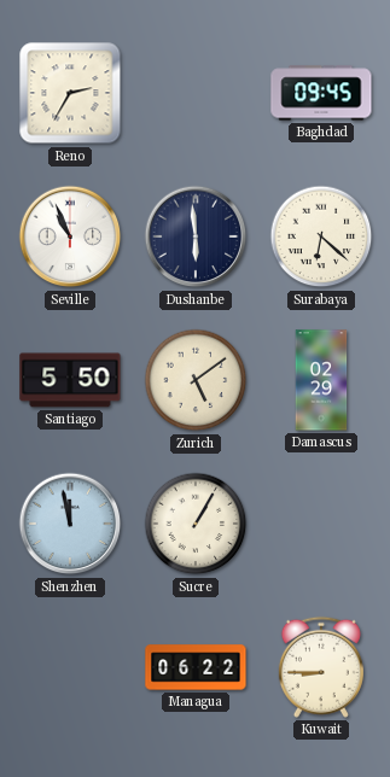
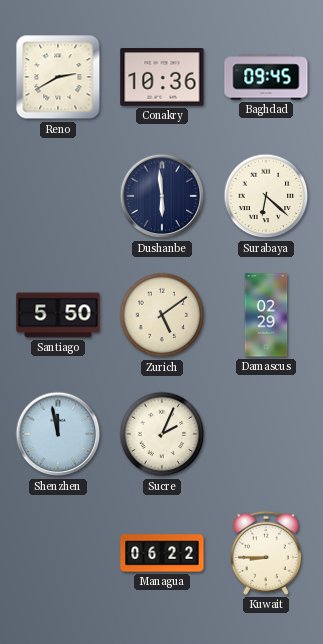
Reno: 2:35 -> 2:40 (58, 77)
Conakry: none -> 10:36 (162, 78)
Seville: 10:56 -> none (70, 236)
Sucre: 1:05 -> 2:04 (162, 434)
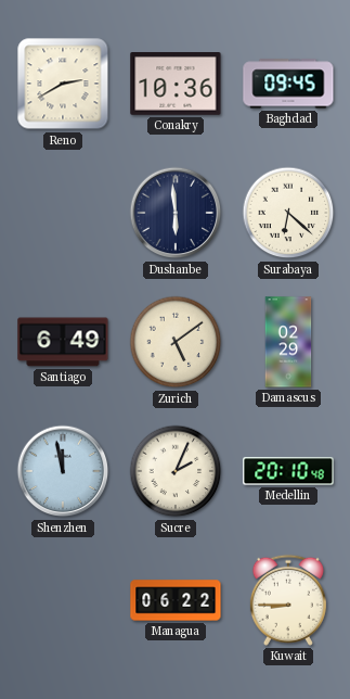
Santiago: 5:50 -> 6:49 (63, 342)
Medellin: none -> 20:10 (288, 471)
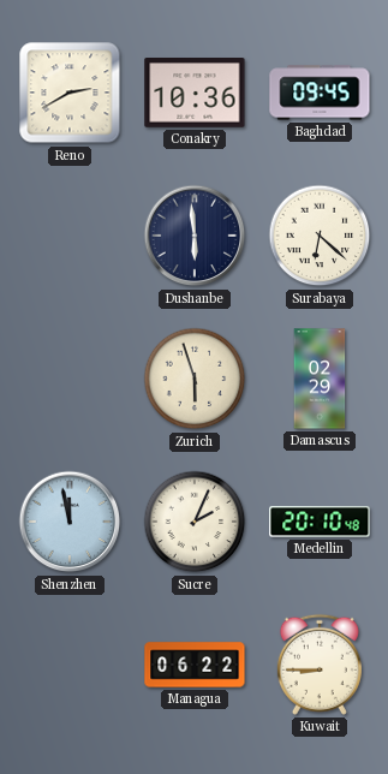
Santiago: 6:49 -> none (63, 342)
Zurich: 5:09 -> 5:57 (195, 379)
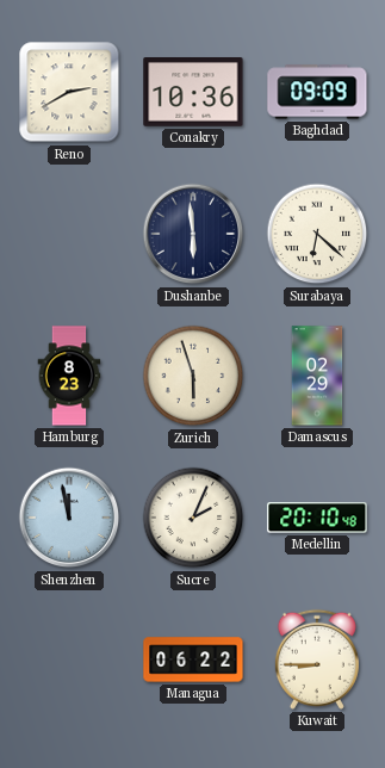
Baghdad: 09:45 -> 09:09 (317, 92)
Hamburg: none -> 8:23 (69, 376)
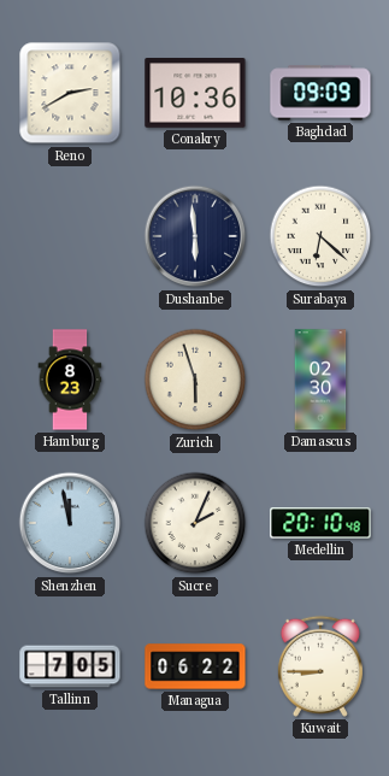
Damascus: 02:29 -> 02:30 (320, 380)
Tallinn: none -> 7:05 (70, 666)
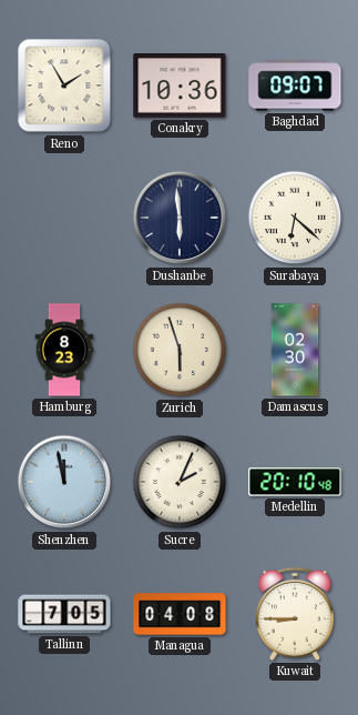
Reno: 2:40 -> 1:55 (64, 85)
Baghdad: 09:09 -> 09:07 (295, 85)
Managua: 06:22 -> 04:08 (180, 614)
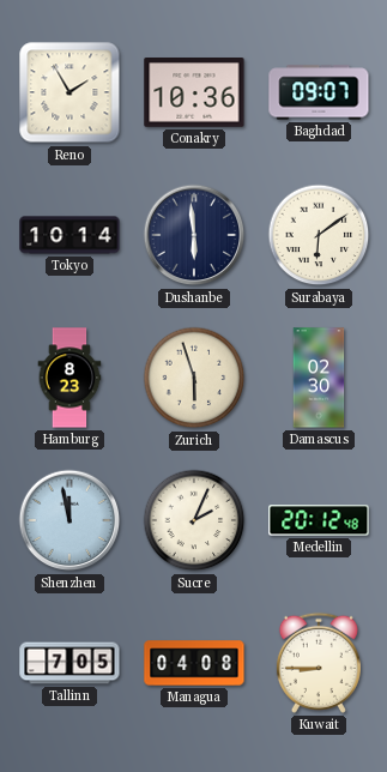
Tokyo: none -> 10:14 (69, 235)
Surabaya: 6:22 -> 6:09 (319, 235)
Medellin: 20:10 -> 20:12 (319, 520)
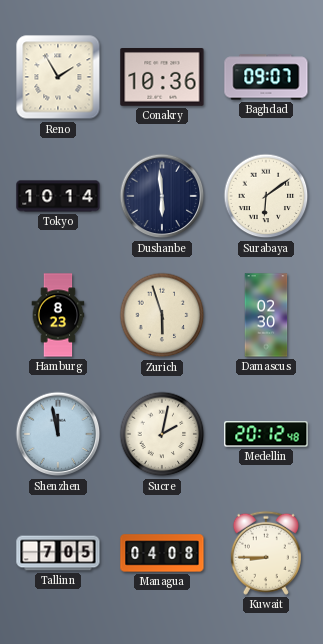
Sucre: 2:04 -> 2:02 (162, 434)
